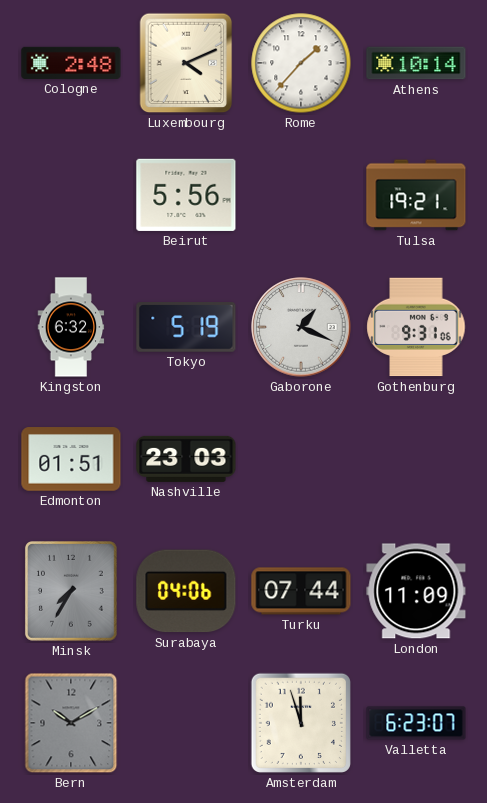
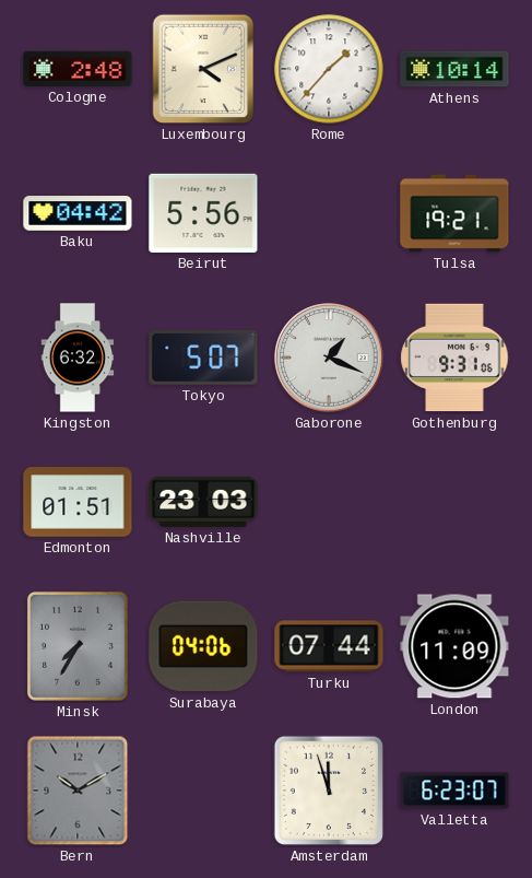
Baku: none -> 04:42 (78, 213)
Tokyo: 5:19 -> 5:07 (203, 358)
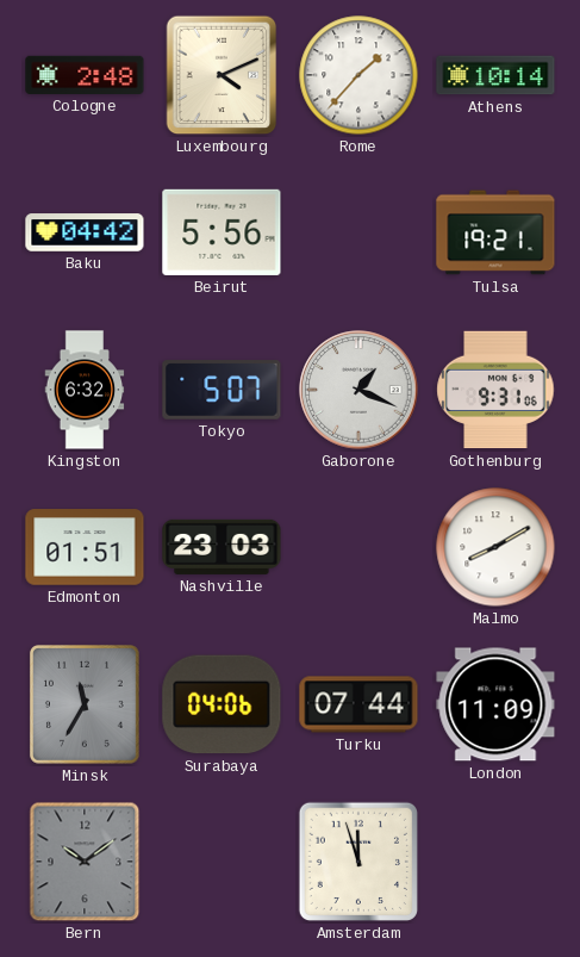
Malmo: none -> 8:10 (495, 547)
Minsk: 7:35 -> 11:35 (85, 706)
Bern: 10:10 -> 10:09 (85, 862)
Valletta: 6:23 -> none (454, 791)
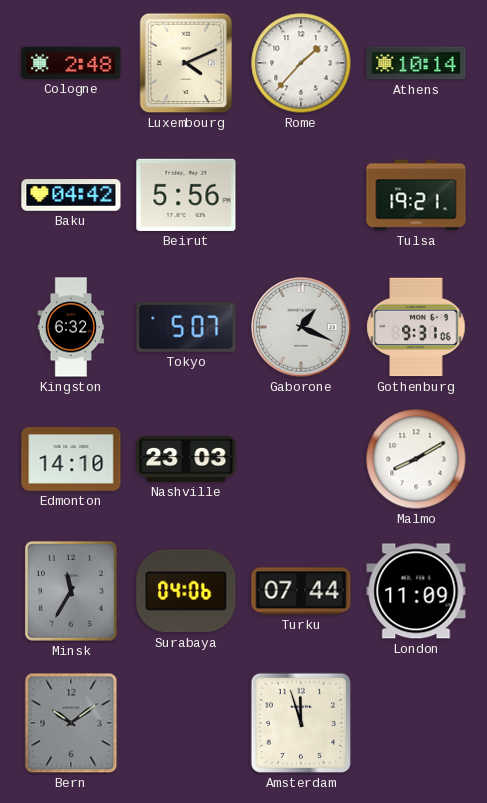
Edmonton: 01:51 -> 14:10 (71, 459)
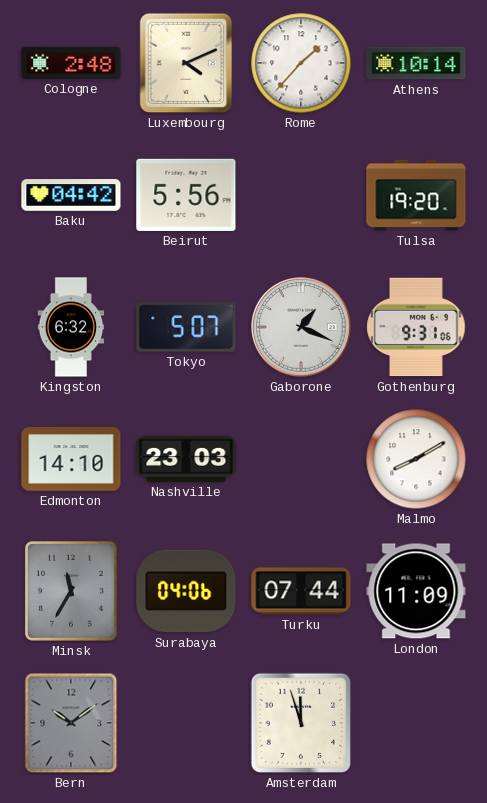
Tulsa: 19:21 -> 19:20 (416, 195)
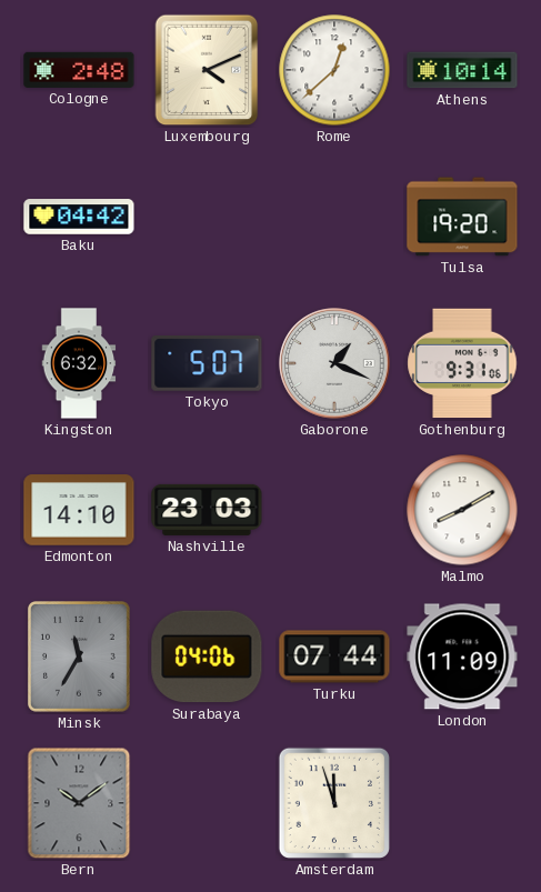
Rome: 1:37 -> 12:38 (334, 70)
Beirut: 5:56 -> none (186, 195)
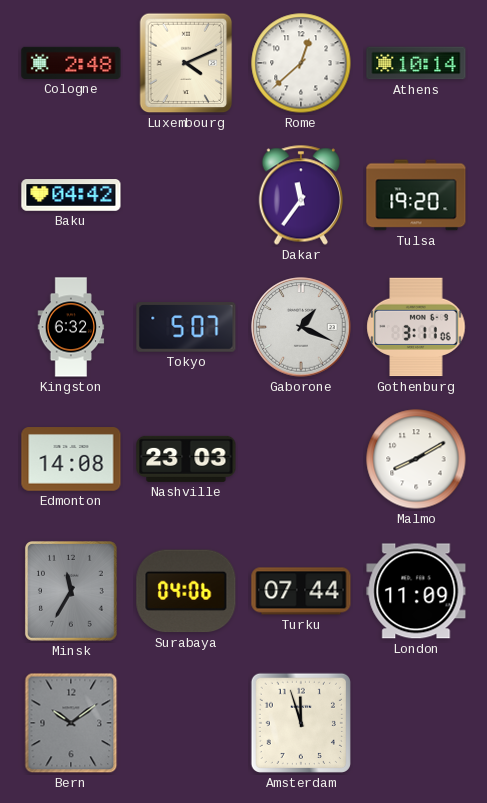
Dakar: none -> 11:36 (300, 195)
Gothenburg: 9:31 -> 3:11 (416, 327)
Edmonton: 14:10 -> 14:08 (71, 459)
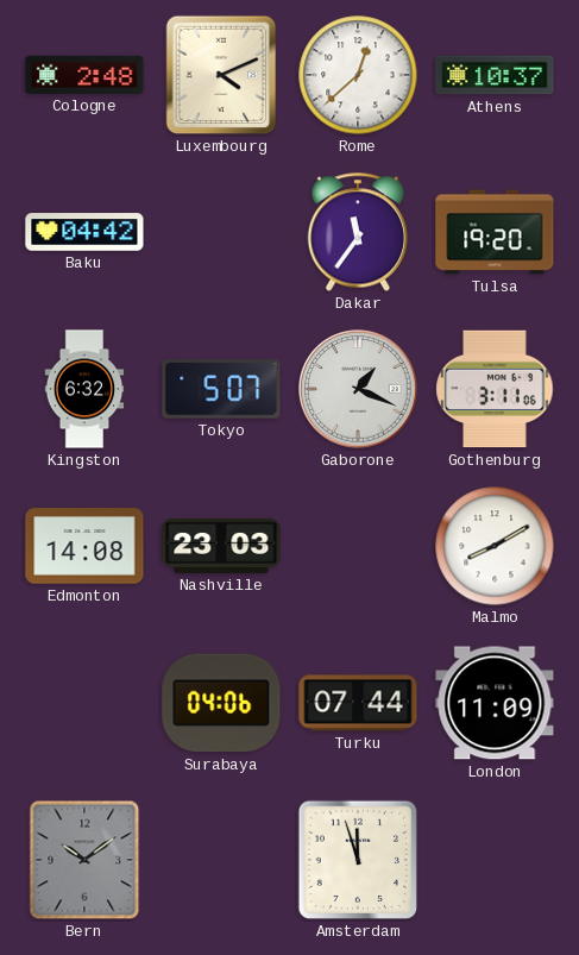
Athens: 10:14 -> 10:37 (495, 75)
Minsk: 11:35 -> none (71, 592)
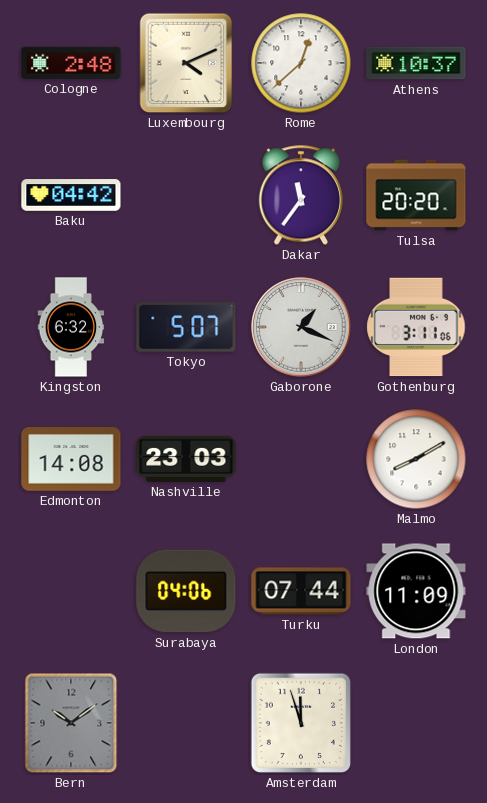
Tulsa: 19:20 -> 20:20 (416, 195)
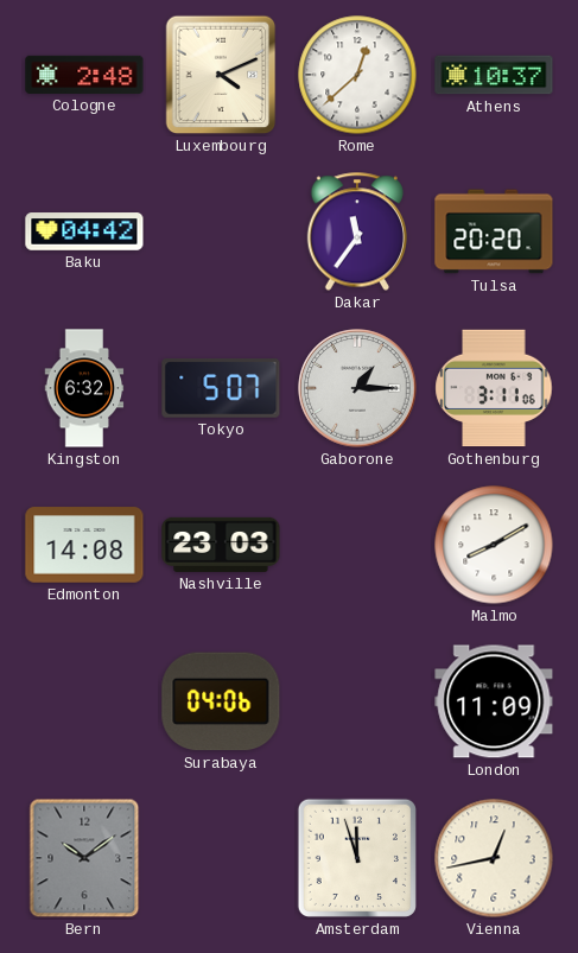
Gaborone: 1:19 -> 1:15 (357, 388)
Turku: 07:44 -> none (301, 591)
Vienna: none -> 12:43 (494, 858)
